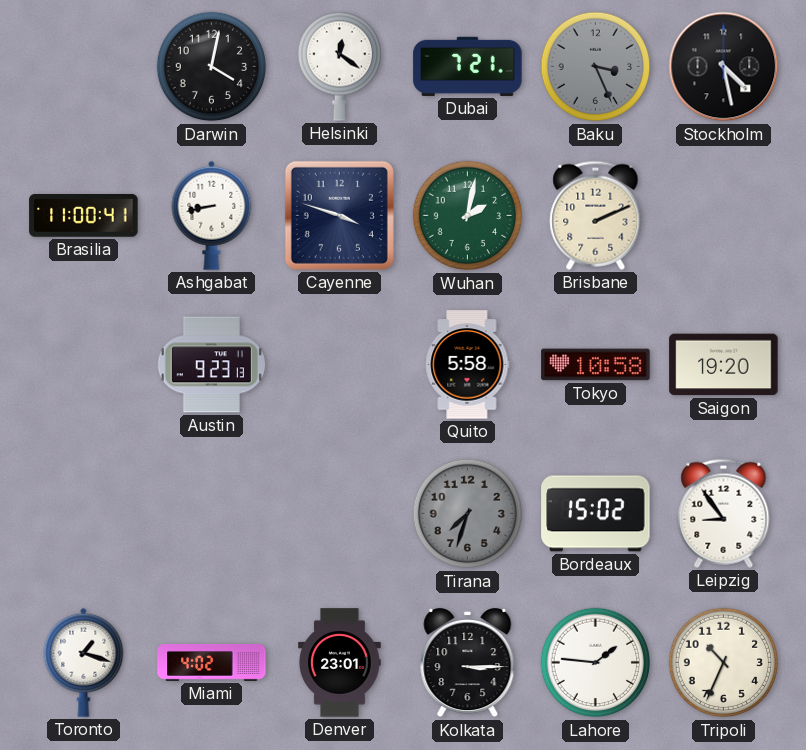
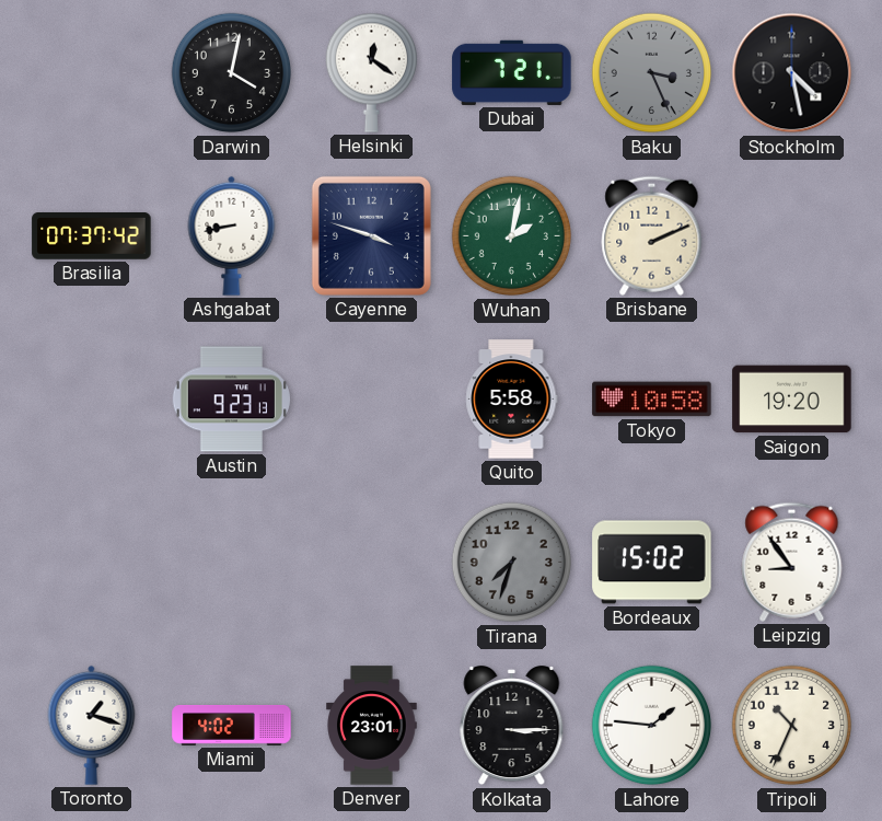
Brasilia: 11:00 -> 07:37 (92, 236)
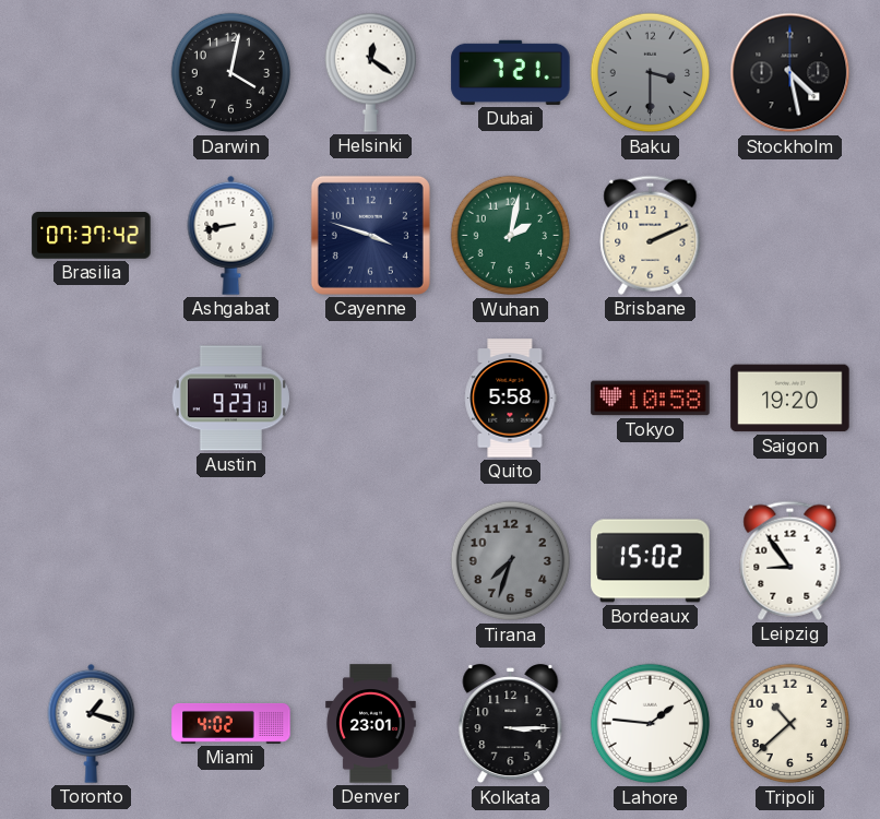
Baku: 3:26 -> 3:30 (651, 73)
Tripoli: 10:34 -> 10:38 (790, 724)
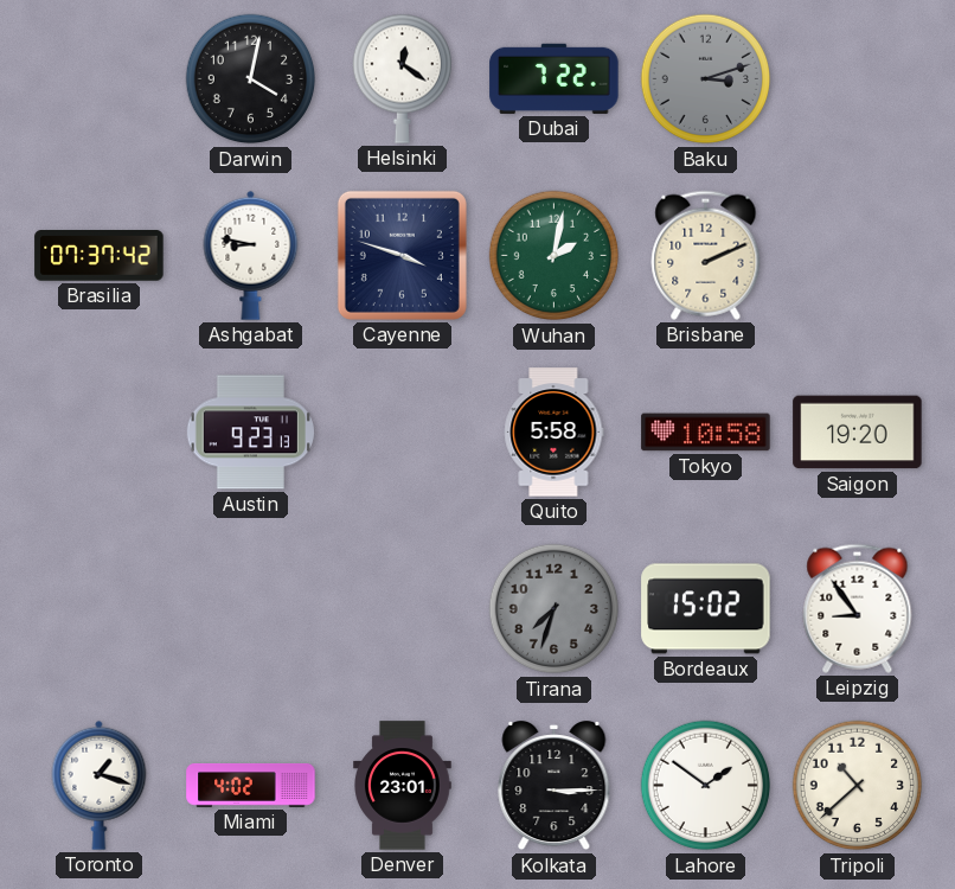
Dubai: 7:21 -> 7:22 (555, 78)
Baku: 3:30 -> 3:12 (706, 79)
Stockholm: 4:28 -> none (790, 73)
Ashgabat: 8:43 -> 8:47 (251, 255)
Lahore: 1:46 -> 1:51 (706, 786)
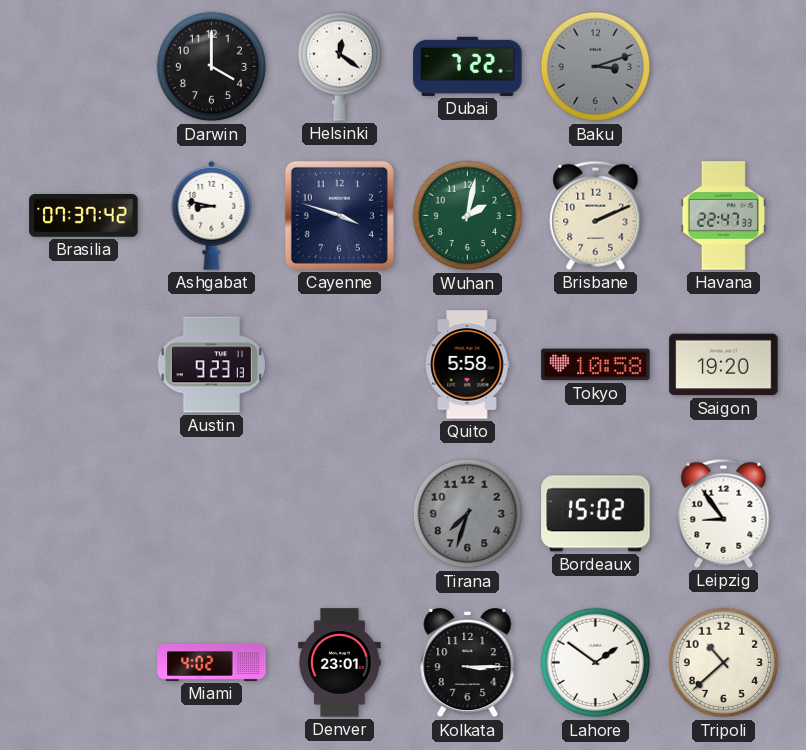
Darwin: 4:02 -> 4:00 (212, 67)
Havana: none -> 22:47 (723, 216)
Toronto: 1:18 -> none (100, 785)
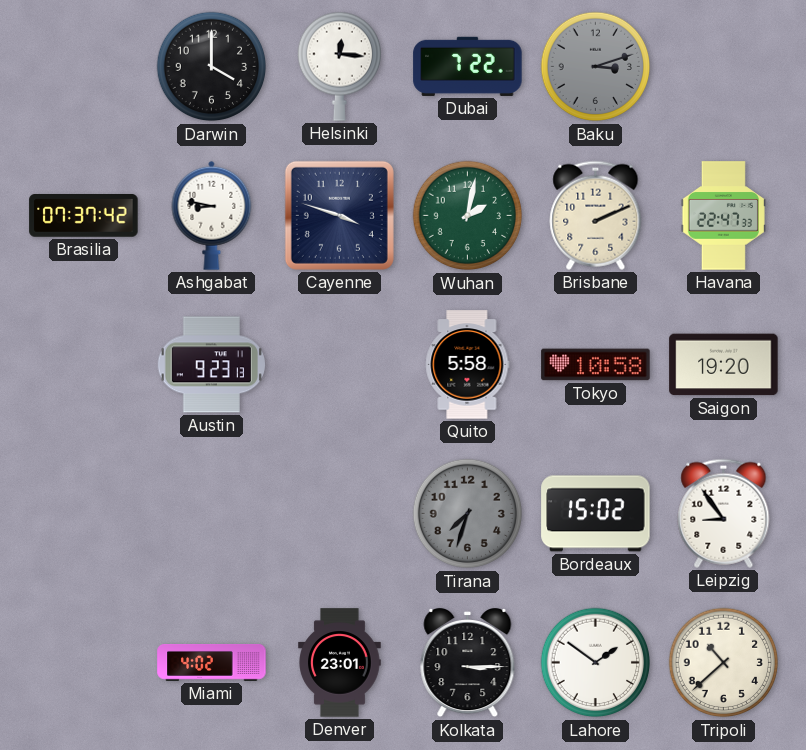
Helsinki: 12:21 -> 12:16 (339, 66)
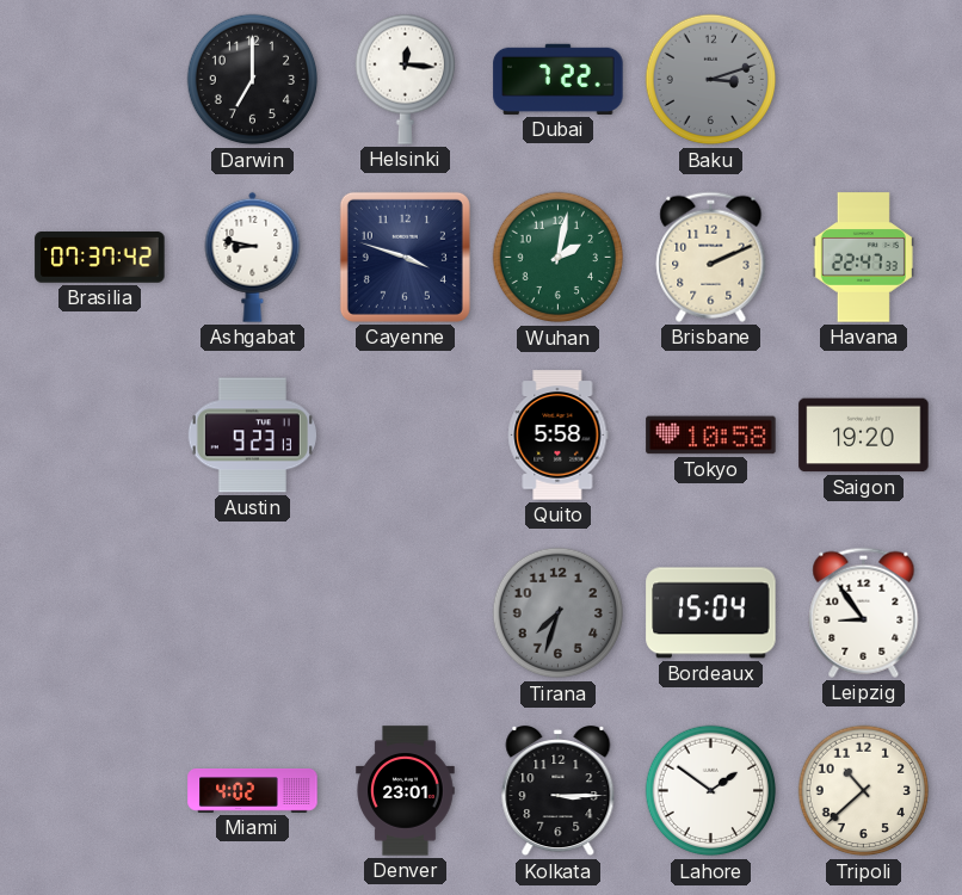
Darwin: 4:00 -> 7:00 (253, 80)
Bordeaux: 15:02 -> 15:04 (711, 613)
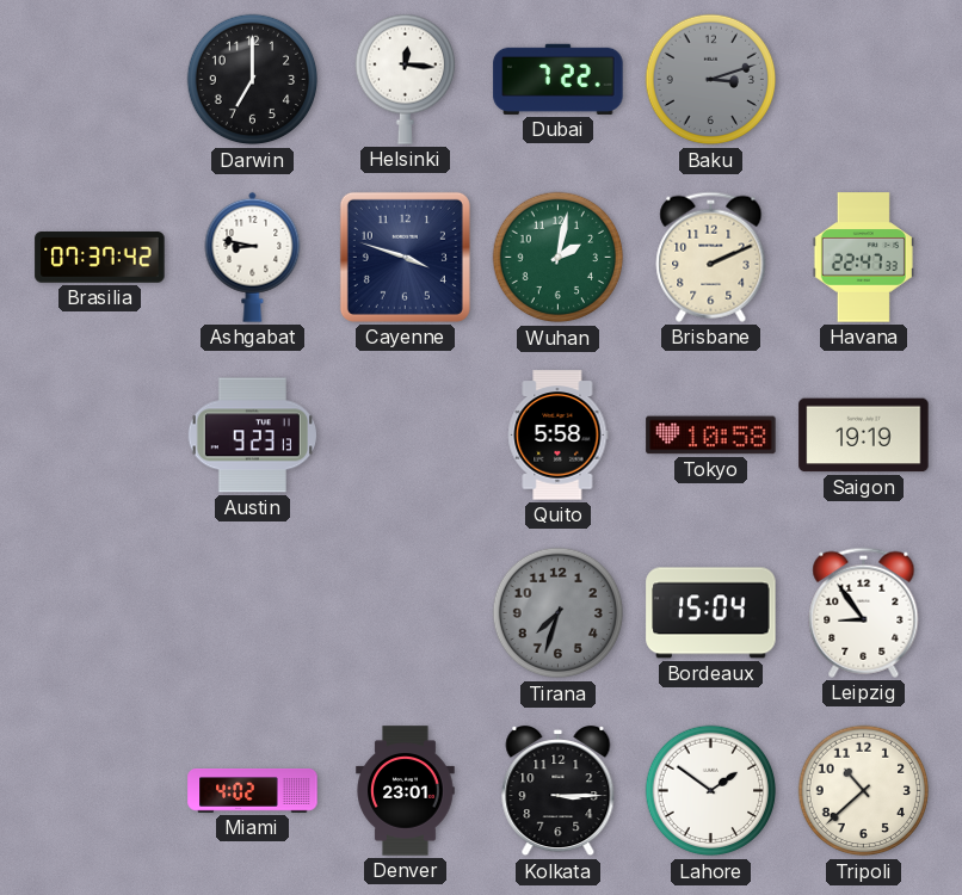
Saigon: 19:20 -> 19:19 (864, 436)
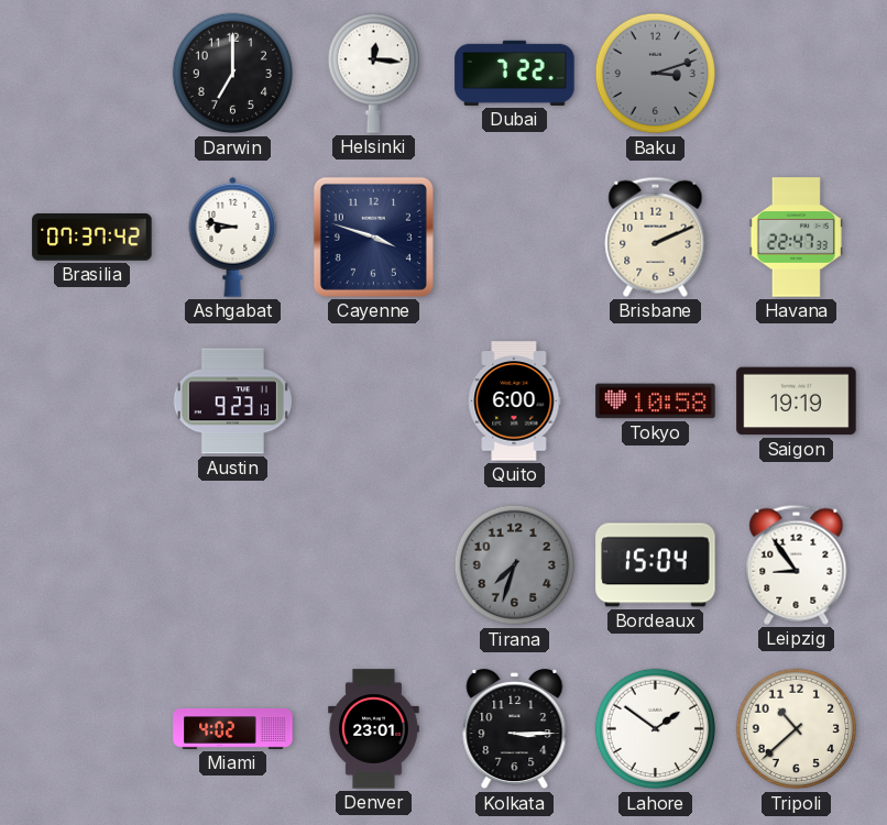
Wuhan: 2:02 -> none (559, 258)
Quito: 5:58 -> 6:00 (515, 402)
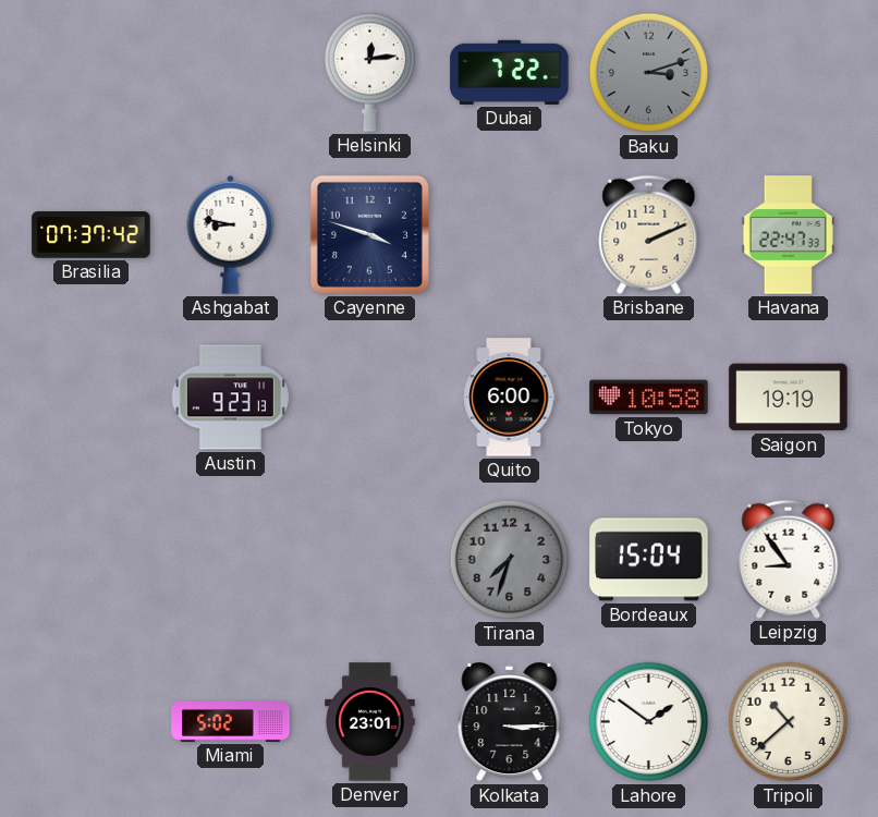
Darwin: 7:00 -> none (233, 74)
Helsinki: 12:16 -> 12:14 (369, 72)
Miami: 4:02 -> 5:02 (231, 722)
